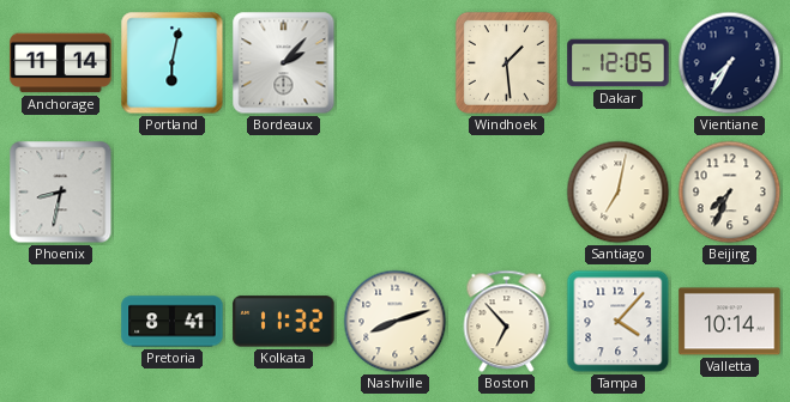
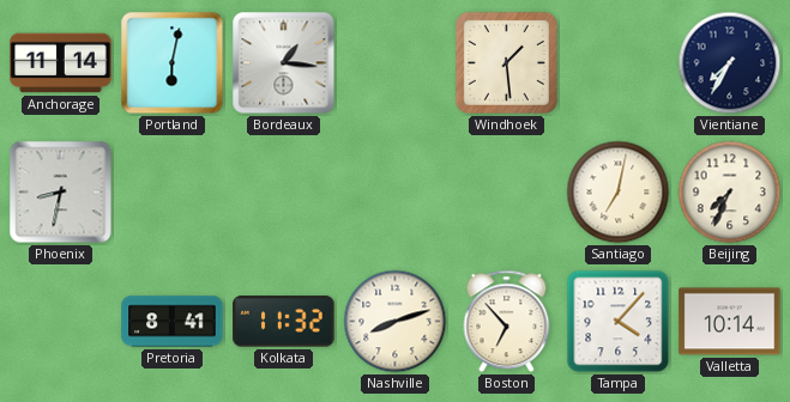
Bordeaux: 2:07 -> 1:16 (284, 63)
Dakar: 12:05 -> none (619, 63)
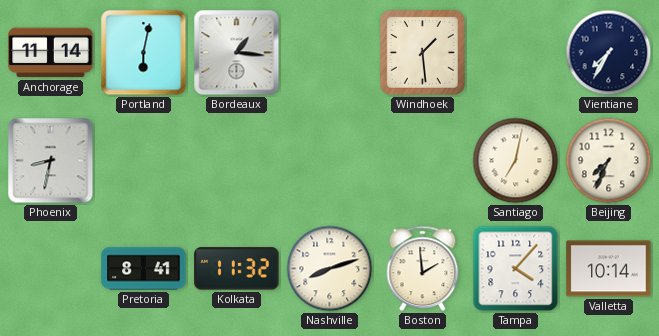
Boston: 6:53 -> 1:59 (423, 269)
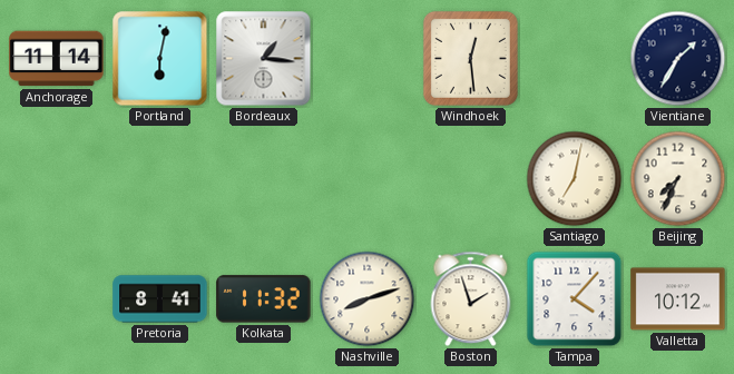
Windhoek: 1:29 -> 12:29 (470, 58)
Vientiane: 7:35 -> 1:35 (678, 59)
Phoenix: 8:32 -> none (51, 161)
Boston: 1:59 -> 1:57 (471, 299)
Valletta: 10:14 -> 10:12 (678, 299)
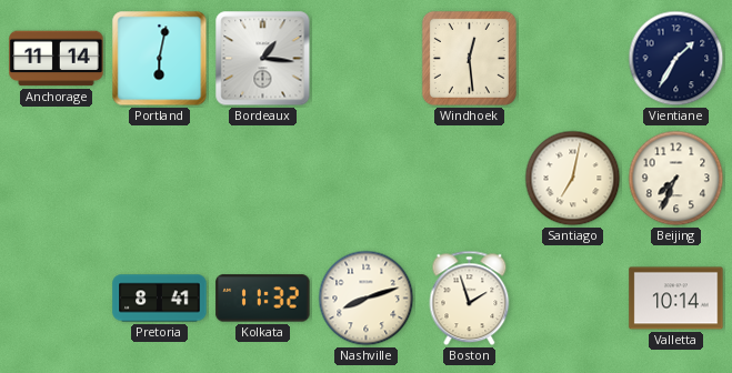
Tampa: 4:07 -> none (575, 299)
Valletta: 10:12 -> 10:14 (676, 299)
